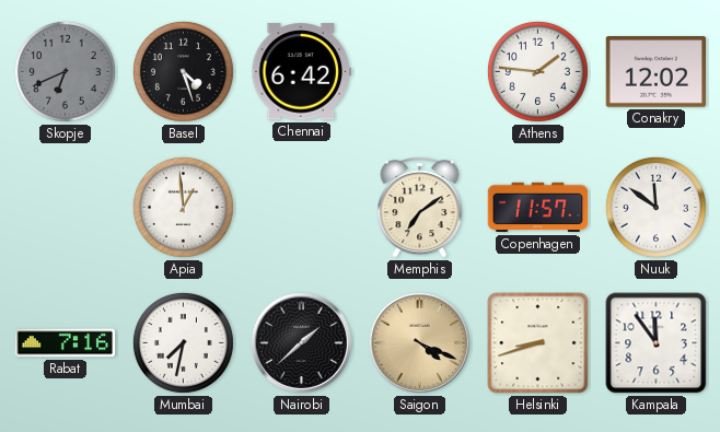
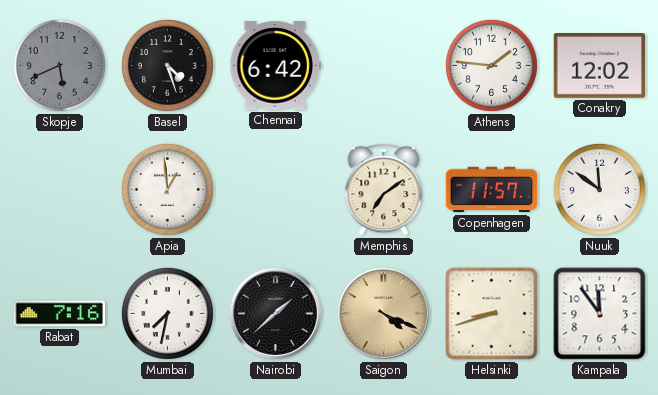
Skopje: 6:41 -> 5:41 (59, 65)
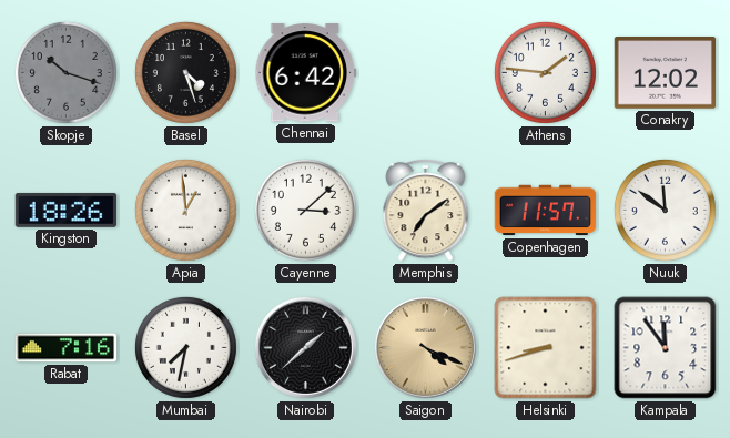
Skopje: 5:41 -> 10:18 (65, 72)
Kingston: none -> 18:26 (67, 210)
Cayenne: none -> 3:08 (305, 210)
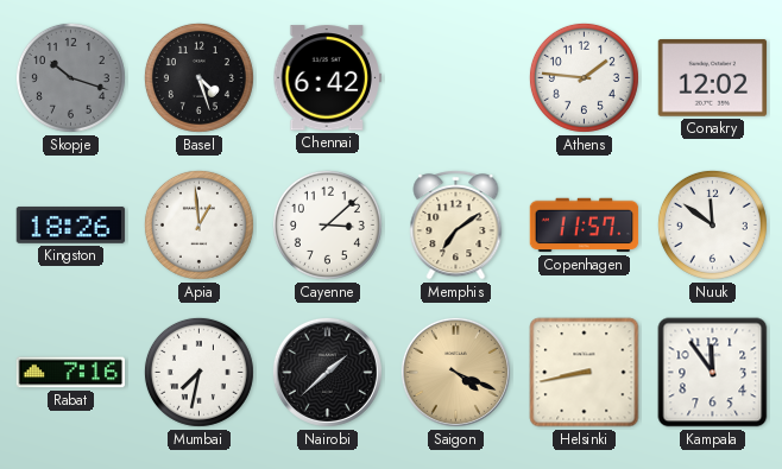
Helsinki: 8:42 -> 8:43 (585, 373)
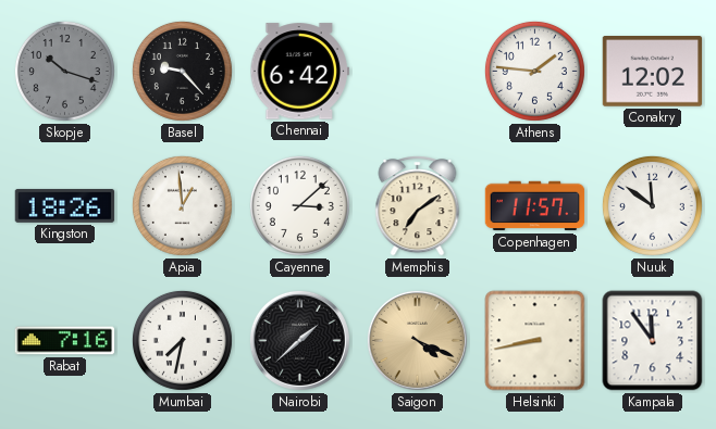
Basel: 4:27 -> 9:23 (182, 71)
